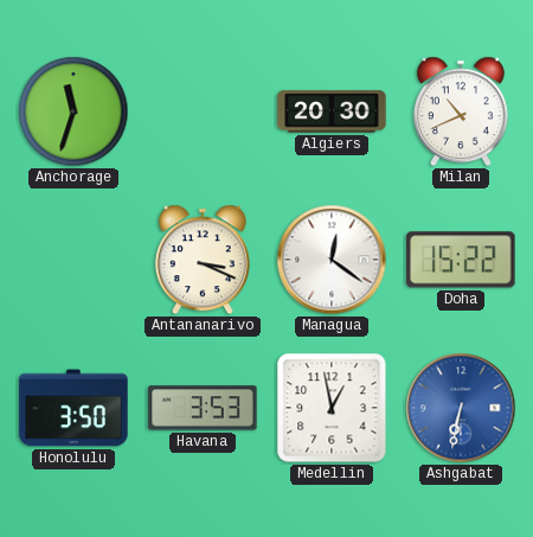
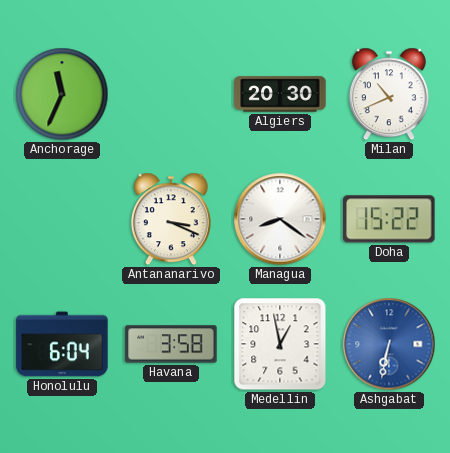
Anchorage: 11:33 -> 11:34 (62, 94)
Managua: 12:21 -> 8:21 (280, 219)
Honolulu: 3:50 -> 6:04 (62, 344)
Havana: 3:53 -> 3:58 (171, 344)
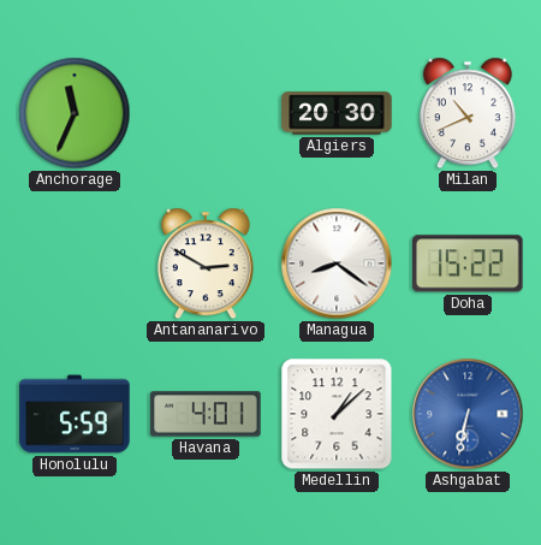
Antananarivo: 3:19 -> 2:50 (206, 263)
Honolulu: 6:04 -> 5:59 (75, 414)
Havana: 3:58 -> 4:01 (206, 414)
Medellin: 12:58 -> 1:08 (337, 414)
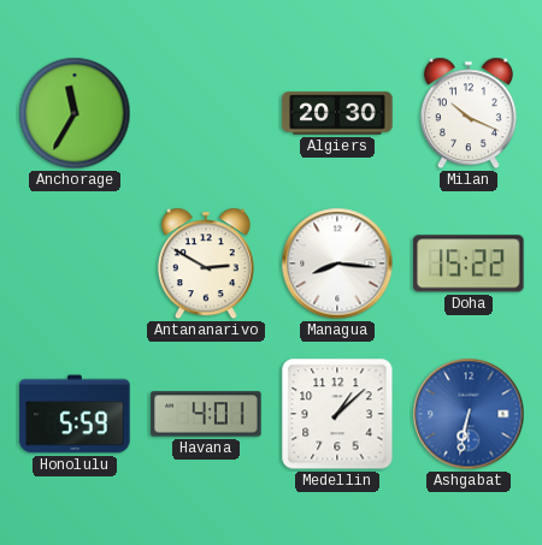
Anchorage: 11:34 -> 11:35 (75, 113)
Milan: 10:41 -> 10:19 (469, 113)
Managua: 8:21 -> 8:16 (337, 263)
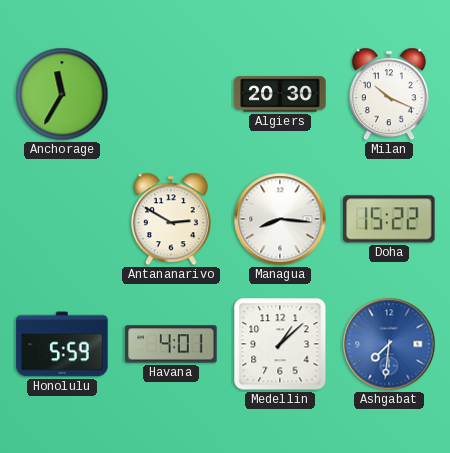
Ashgabat: 6:32 -> 7:31 (389, 344)
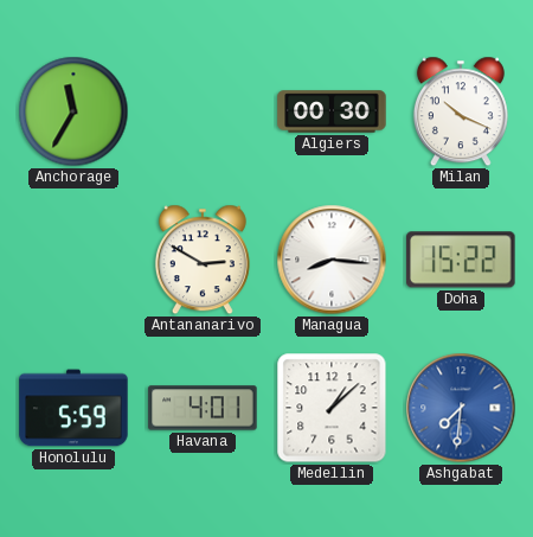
Algiers: 20:30 -> 00:30 (332, 111)
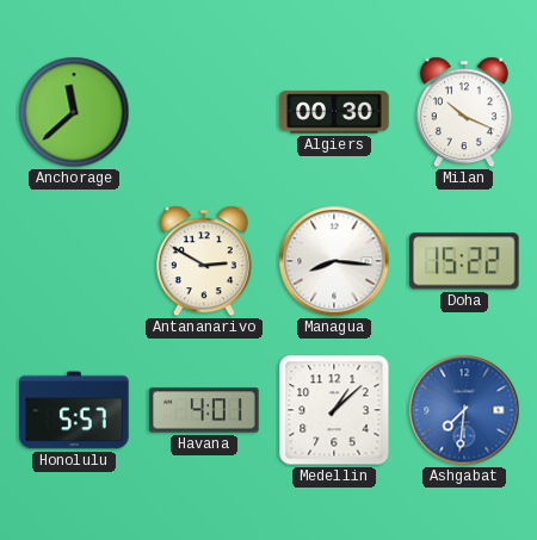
Anchorage: 11:35 -> 11:38 (74, 112)
Honolulu: 5:59 -> 5:57 (74, 410)
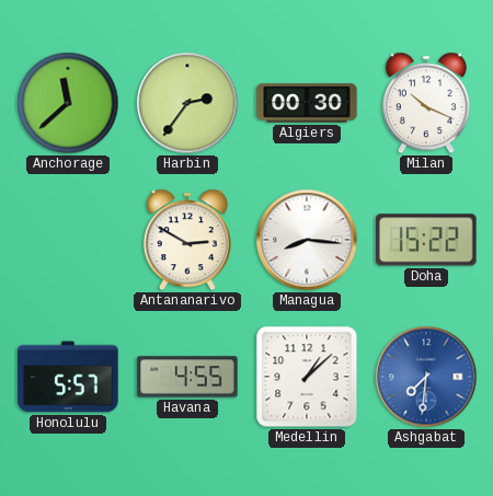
Harbin: none -> 2:36 (187, 103)
Havana: 4:01 -> 4:55 (187, 377)
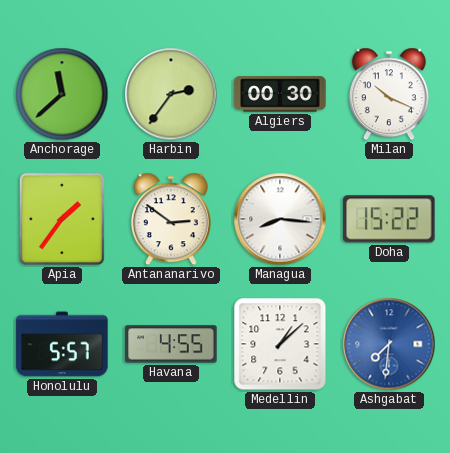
Apia: none -> 1:36 (62, 219)
Antananarivo: 2:50 -> 2:51 (171, 219)
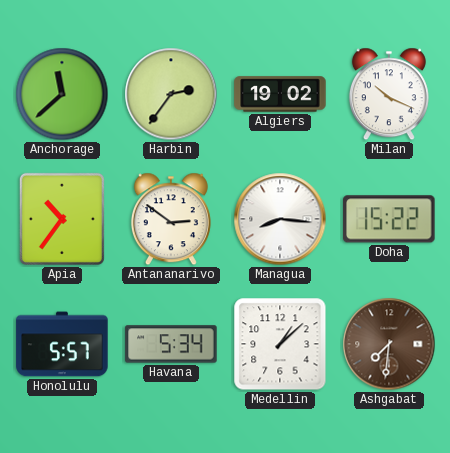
Algiers: 00:30 -> 19:02 (280, 94)
Apia: 1:36 -> 10:36 (62, 219)
Havana: 4:55 -> 5:34 (171, 344)
Ashgabat dial: blue -> brown (389, 344)
